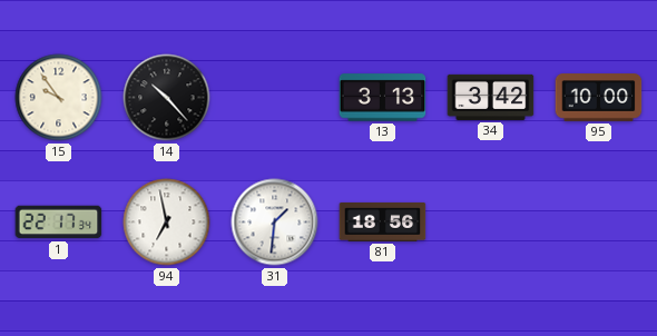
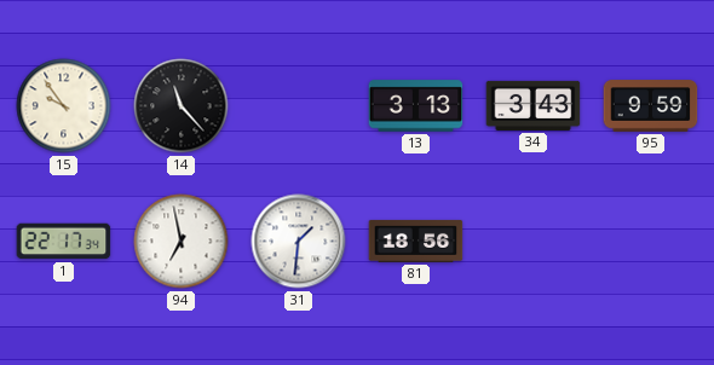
14: 10:23 -> 11:23 (182, 106)
34: 3:42 -> 3:43 (534, 105)
95: 10:00 -> 9:59 (651, 106)
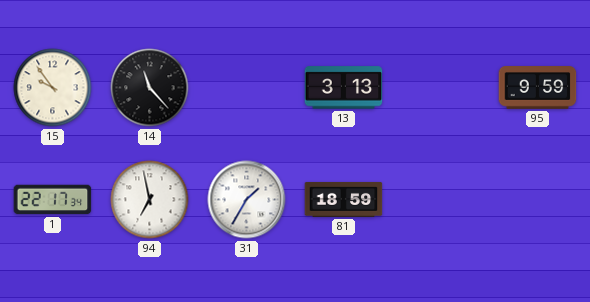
34: 3:43 -> none (534, 105)
31: 1:31 -> 1:35 (247, 200)
81: 18:56 -> 18:59 (344, 199)
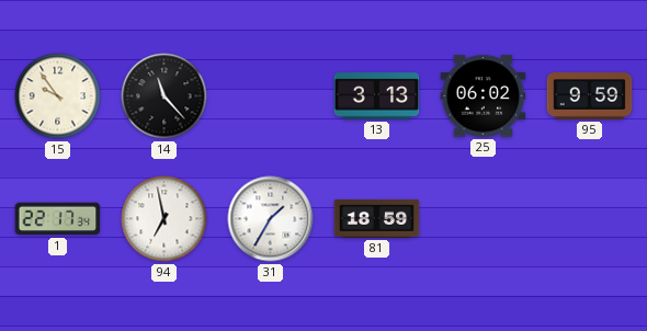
25: none -> 06:02 (484, 96)
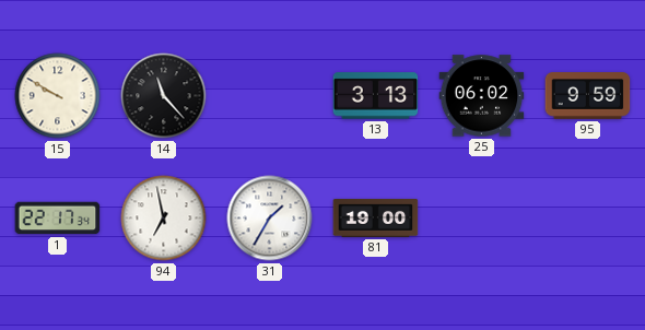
15: 9:54 -> 9:50 (58, 96)
81: 18:59 -> 19:00 (376, 217)
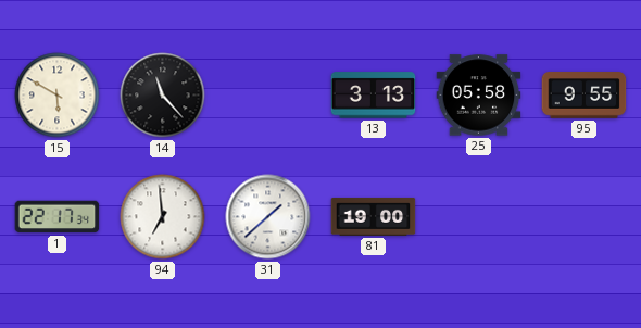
15: 9:50 -> 5:50 (58, 96)
25: 06:02 -> 05:58 (479, 96)
95: 9:59 -> 9:55 (585, 96)
94: 6:58 -> 6:59 (163, 217)
31: 1:35 -> 1:38 (268, 217)
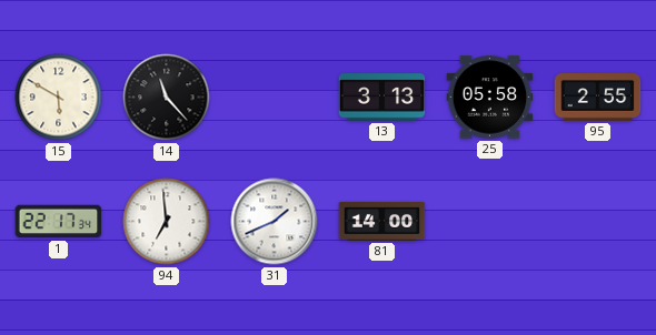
95: 9:55 -> 2:55 (598, 98)
31: 1:38 -> 1:41 (275, 222)
81: 19:00 -> 14:00 (382, 221)
